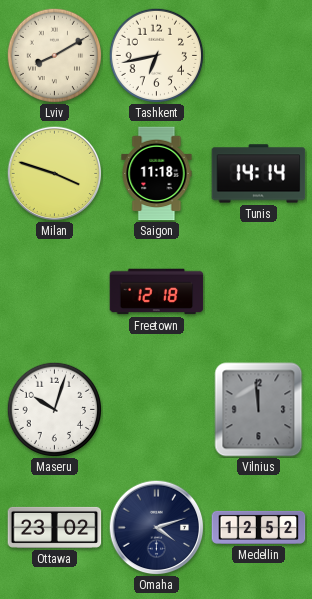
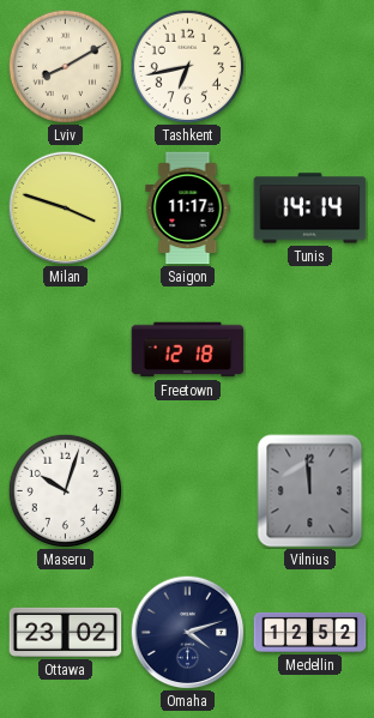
Saigon: 11:18 -> 11:17 (188, 209)
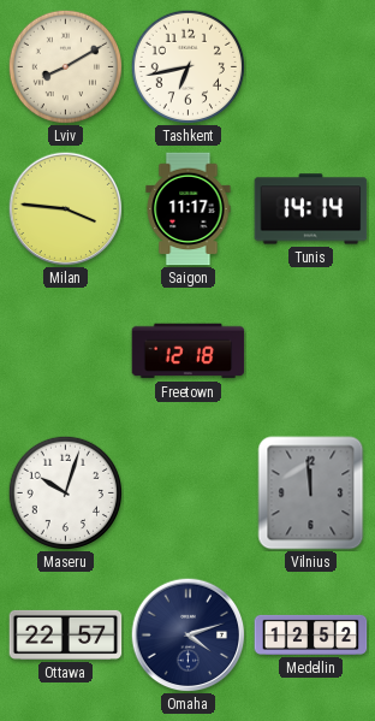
Milan: 3:48 -> 3:46 (65, 208)
Ottawa: 23:02 -> 22:57 (66, 634)
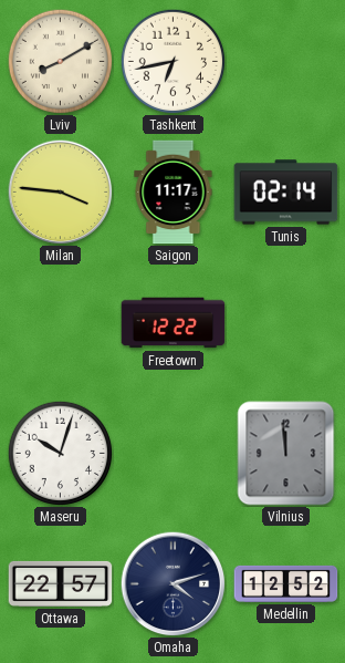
Tunis: 14:14 -> 02:14 (286, 193)
Freetown: 12:18 -> 12:22 (174, 323)
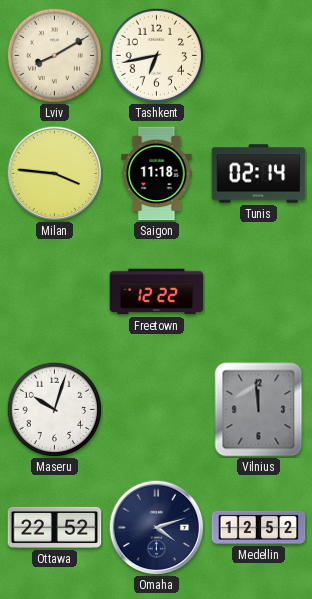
Saigon: 11:17 -> 11:18 (157, 174)
Ottawa: 22:57 -> 22:52 (55, 527)
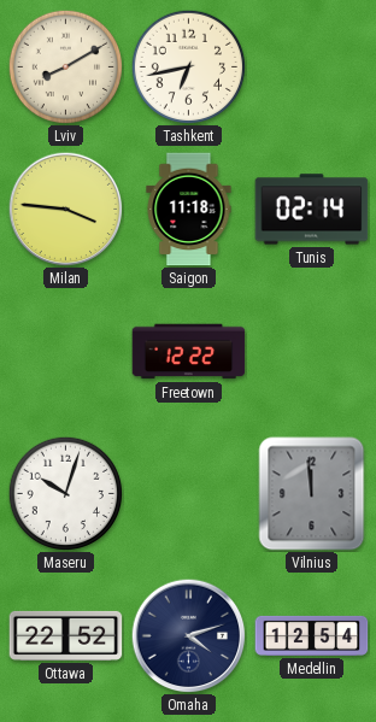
Medellin: 12:52 -> 12:54 (312, 635)
